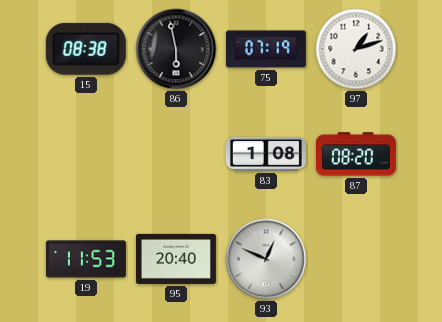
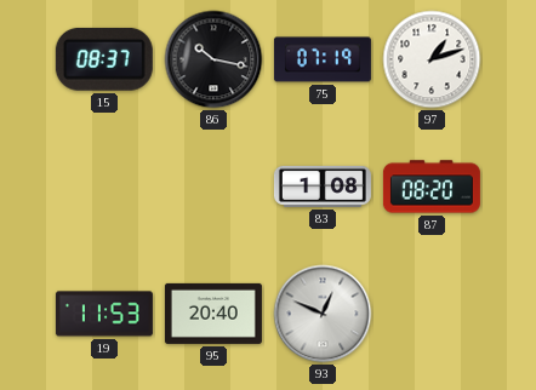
15: 08:38 -> 08:37 (104, 59)
86: 5:58 -> 10:17 (213, 59)
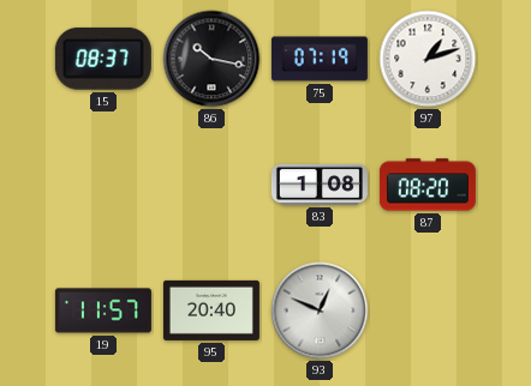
19: 11:53 -> 11:57 (103, 310)
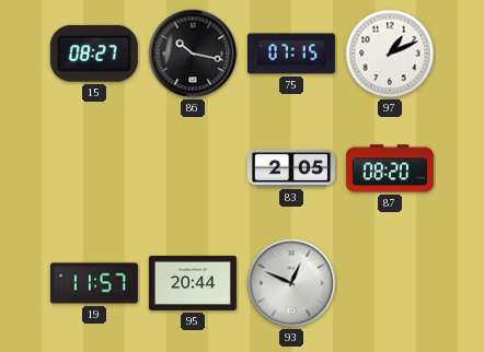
15: 08:37 -> 08:27 (94, 54)
75: 07:19 -> 07:15 (291, 54)
97: 1:12 -> 1:11 (390, 54)
83: 1:08 -> 2:05 (291, 168)
95: 20:40 -> 20:44 (193, 283)
